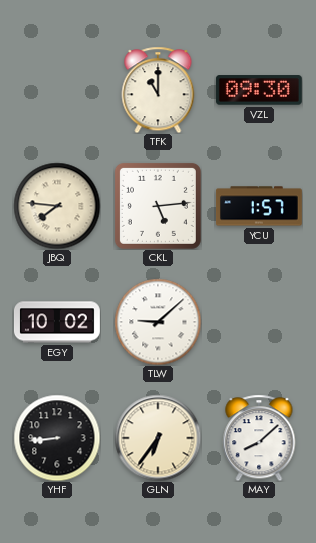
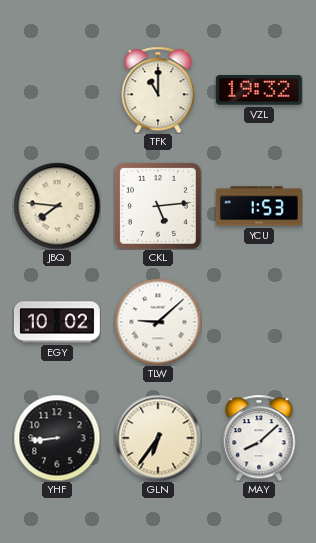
VZL: 09:30 -> 19:32 (259, 90)
YCU: 1:57 -> 1:53 (259, 206)
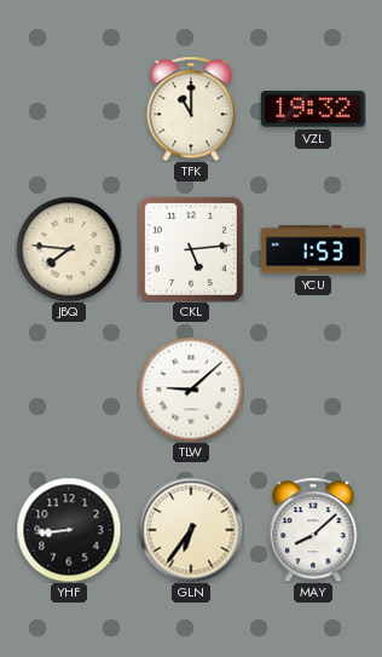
EGY: 10:02 -> none (57, 322)
